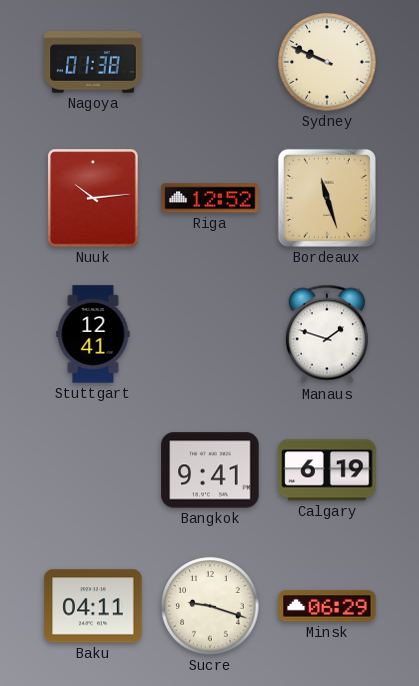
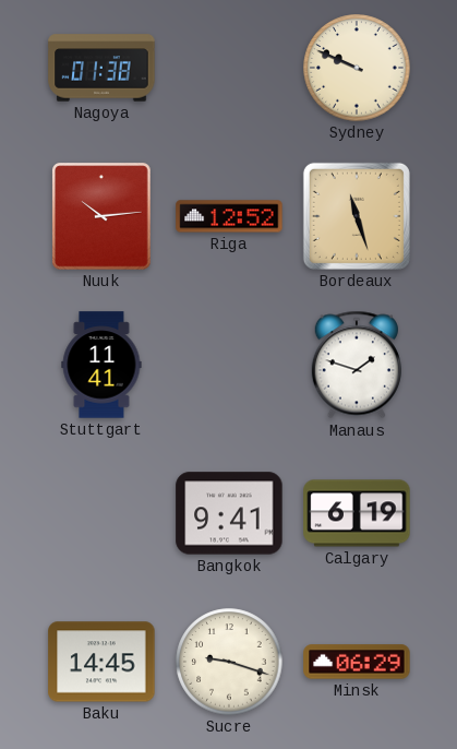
Stuttgart: 12:41 -> 11:41 (101, 365)
Baku: 04:11 -> 14:45 (101, 662)
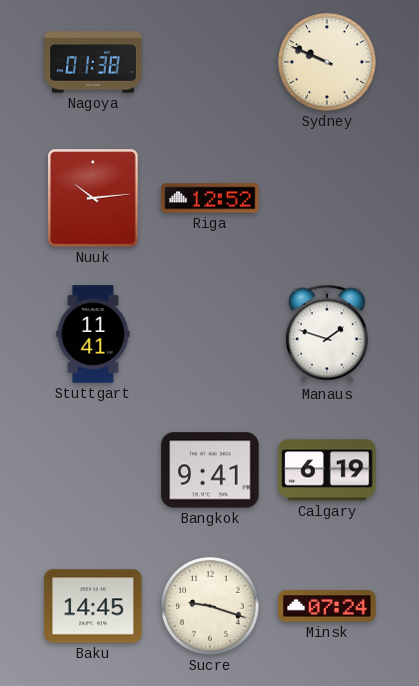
Bordeaux: 11:27 -> none (357, 216)
Minsk: 06:29 -> 07:24 (327, 606)
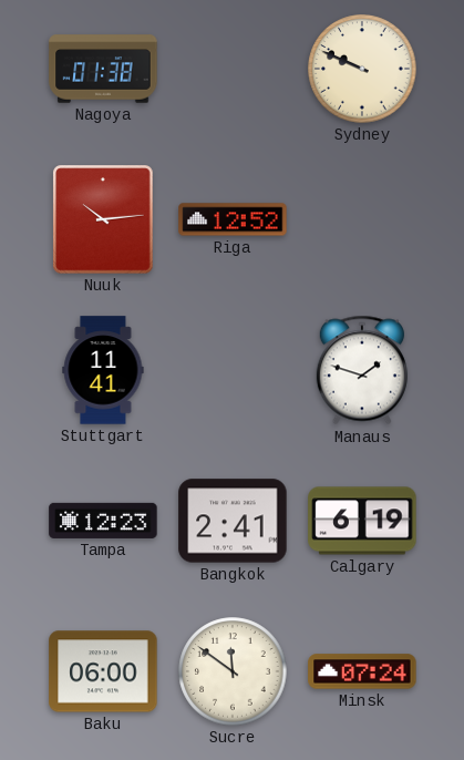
Tampa: none -> 12:23 (103, 521)
Bangkok: 9:41 -> 2:41 (233, 521)
Baku: 14:45 -> 06:00 (103, 671)
Sucre: 9:18 -> 11:51 (233, 671)
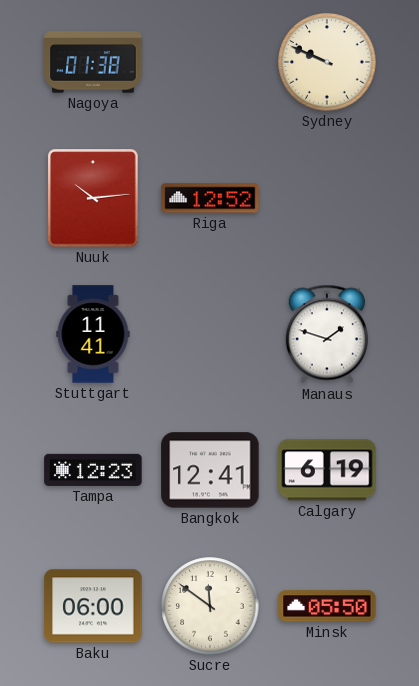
Bangkok: 2:41 -> 12:41 (210, 470)
Minsk: 07:24 -> 05:50 (327, 606)
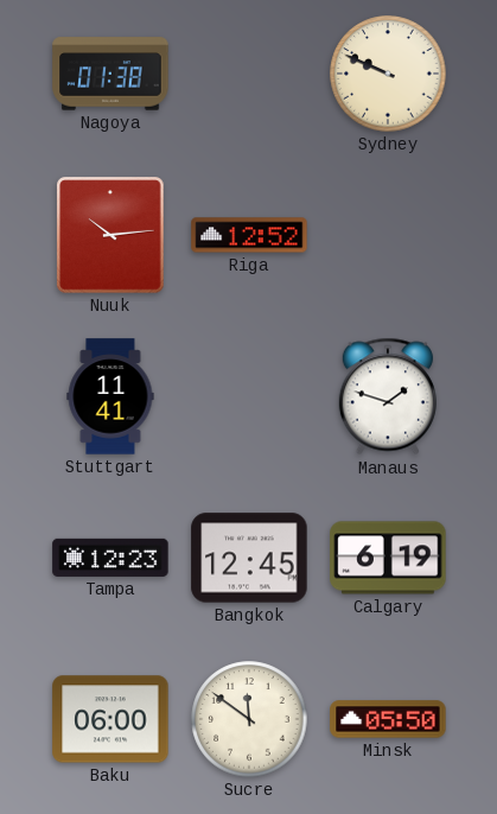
Bangkok: 12:41 -> 12:45 (249, 558)
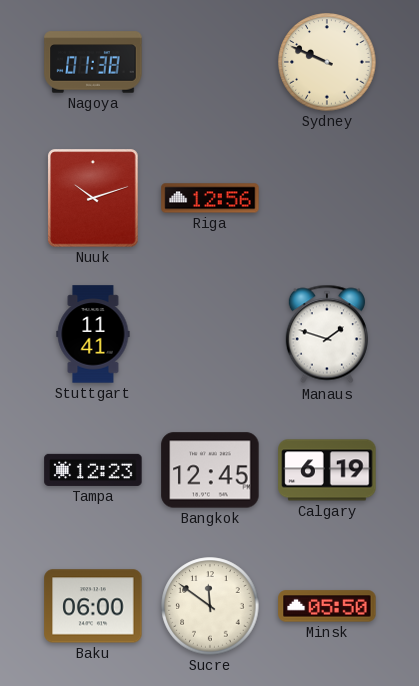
Nuuk: 10:14 -> 10:12 (93, 198)
Riga: 12:52 -> 12:56 (210, 198)
